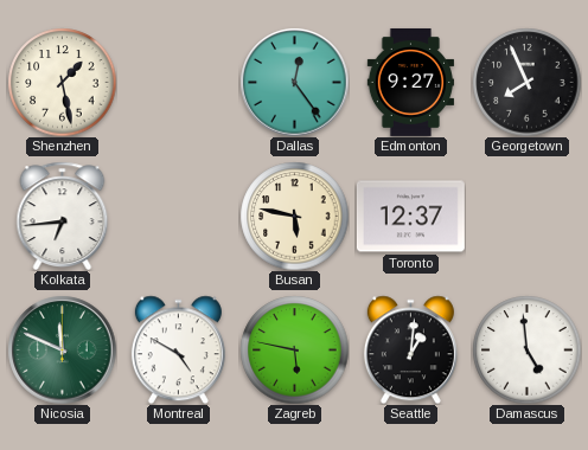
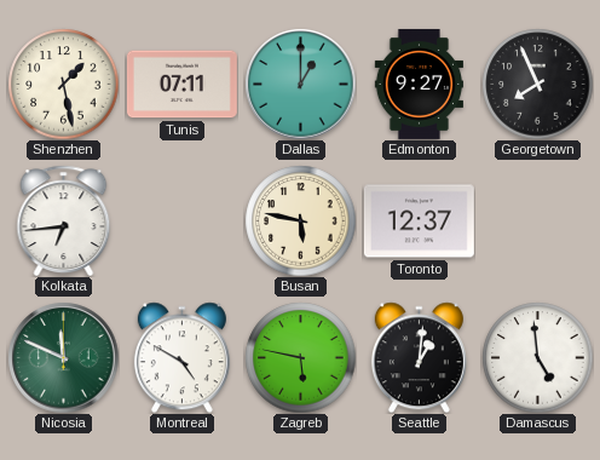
Tunis: none -> 07:11 (181, 85)
Dallas: 12:24 -> 1:00 (300, 84)
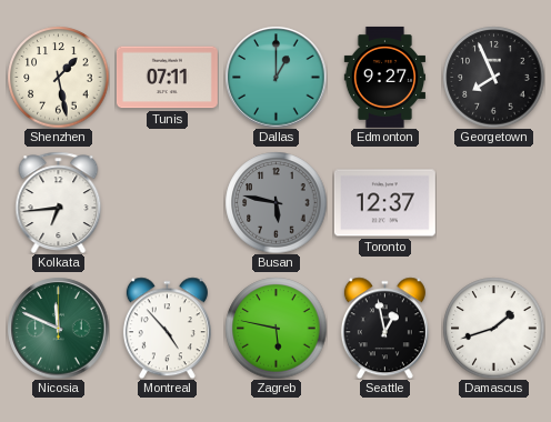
Busan dial: cream -> grey (275, 202)
Montreal: 4:50 -> 4:53 (167, 328)
Seattle: 1:01 -> 12:58 (384, 328)
Damascus: 4:59 -> 1:42 (493, 328)
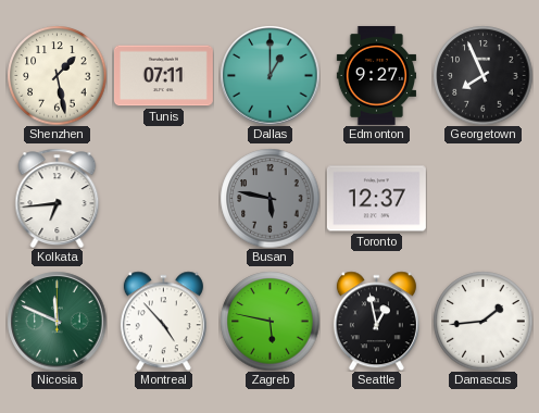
Damascus: 1:42 -> 1:44 (482, 321)
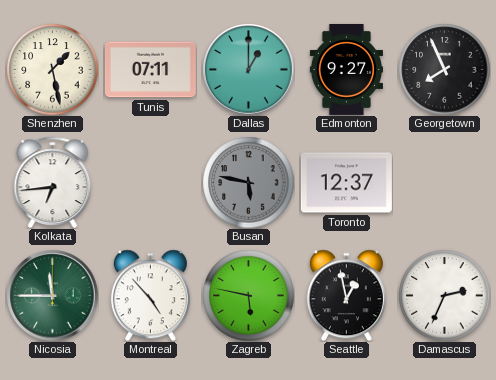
Nicosia: 11:49 -> 11:45 (52, 295)
Damascus: 1:44 -> 2:34 (444, 295)
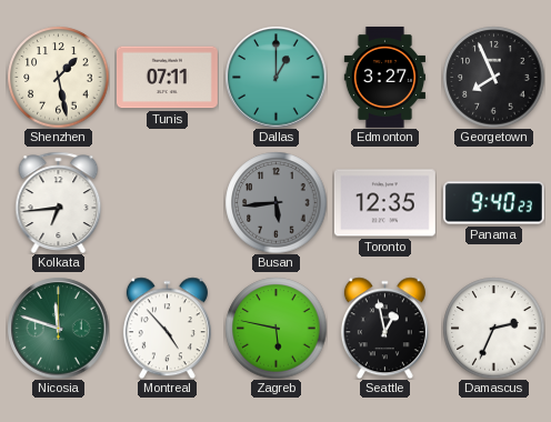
Edmonton: 9:27 -> 3:27 (384, 77)
Busan: 5:47 -> 5:44 (275, 202)
Toronto: 12:37 -> 12:35 (384, 203)
Panama: none -> 9:40 (493, 203)
Nicosia: 11:45 -> 11:48 (58, 328)
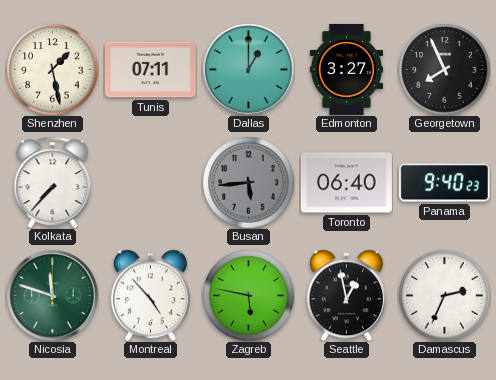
Kolkata: 6:44 -> 7:37 (53, 182)
Toronto: 12:35 -> 06:40 (346, 183)
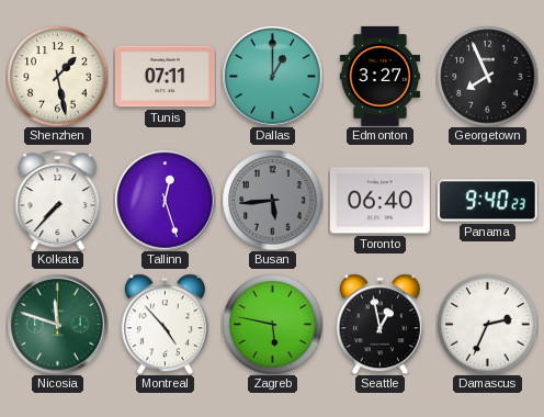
Tallinn: none -> 12:27 (165, 200)
